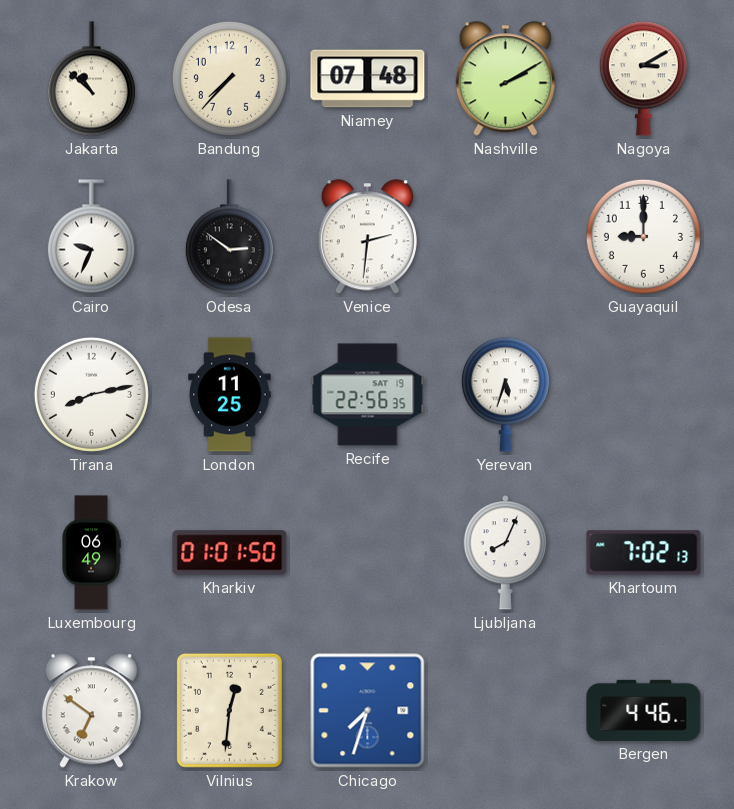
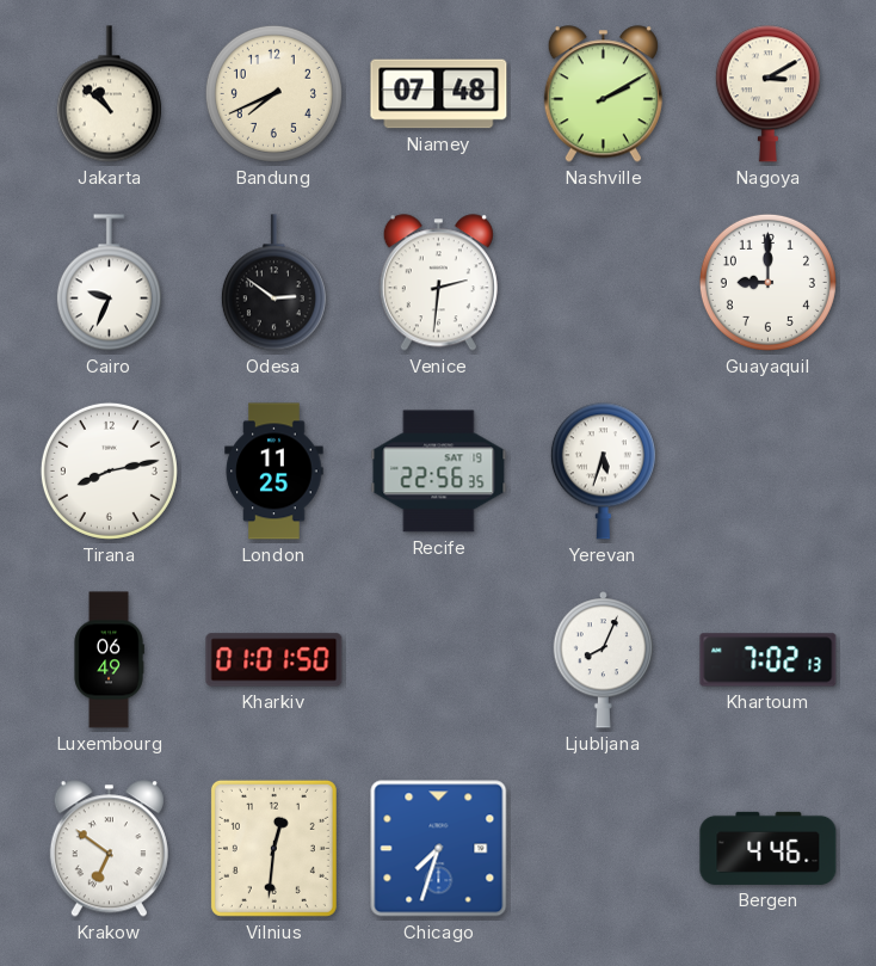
Bandung: 7:37 -> 7:41 (273, 93)
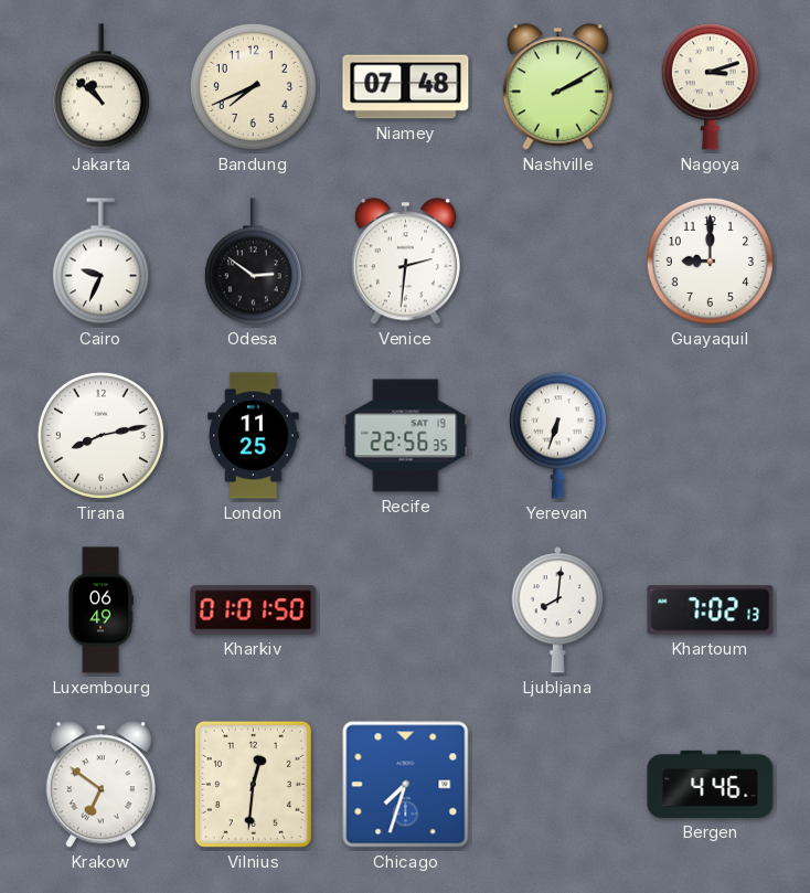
Nagoya: 3:10 -> 3:12 (710, 87)
Yerevan: 5:33 -> 6:33 (557, 436)
Ljubljana: 8:04 -> 8:01 (557, 610)
